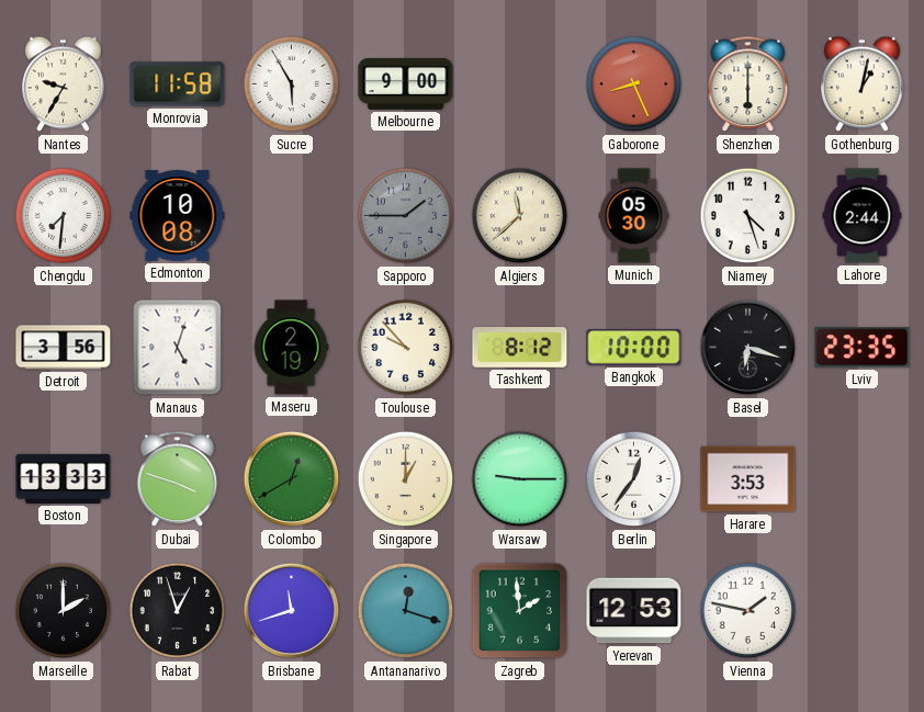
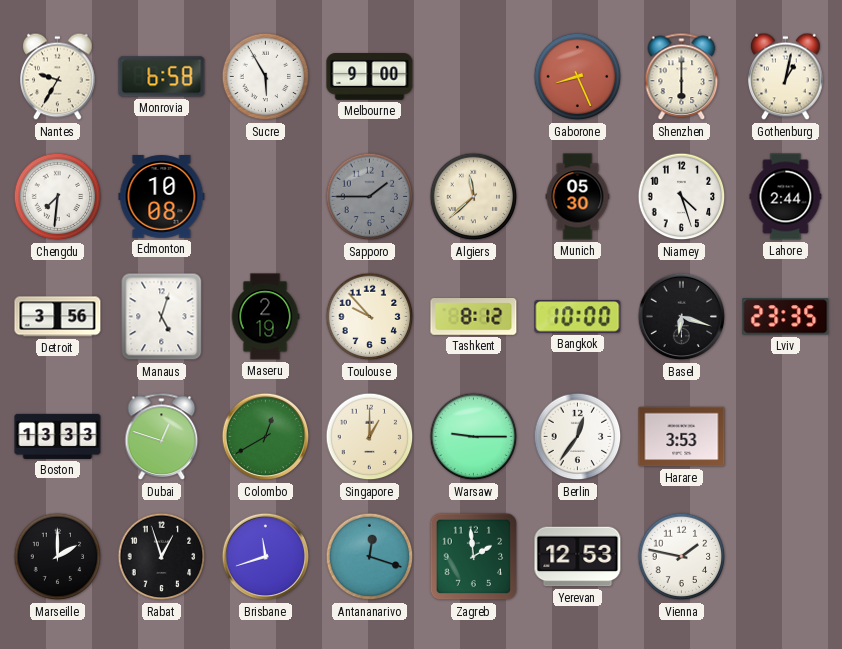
Monrovia: 11:58 -> 6:58 (162, 77)
Dubai: 3:48 -> 12:48 (162, 437)
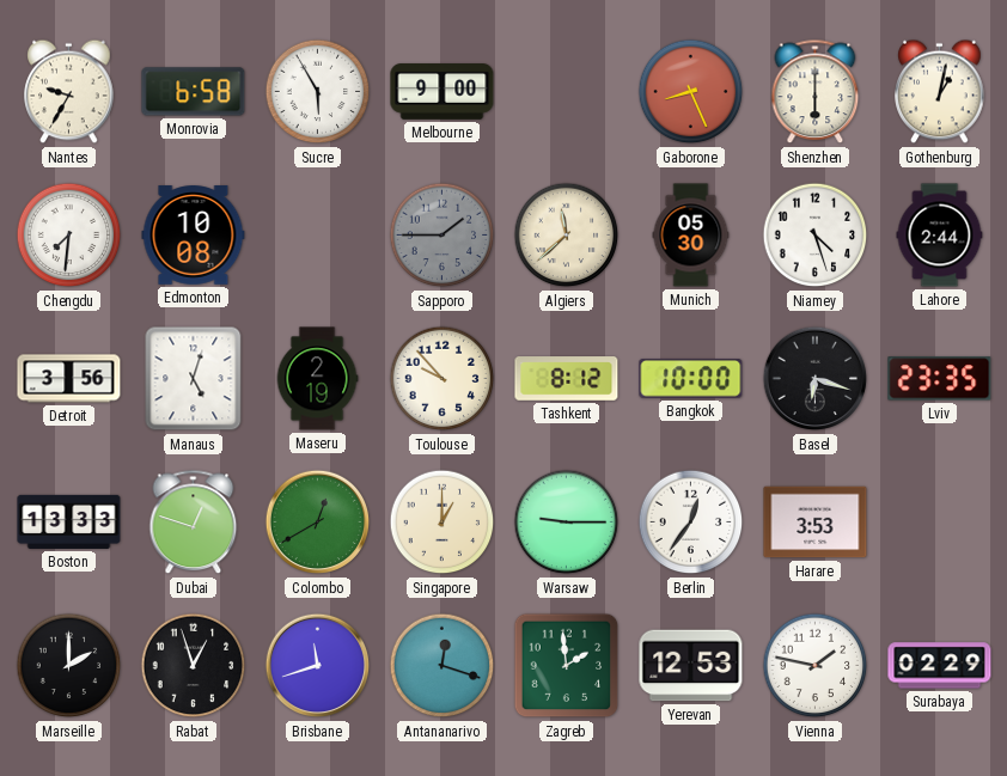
Surabaya: none -> 02:29 (940, 666)
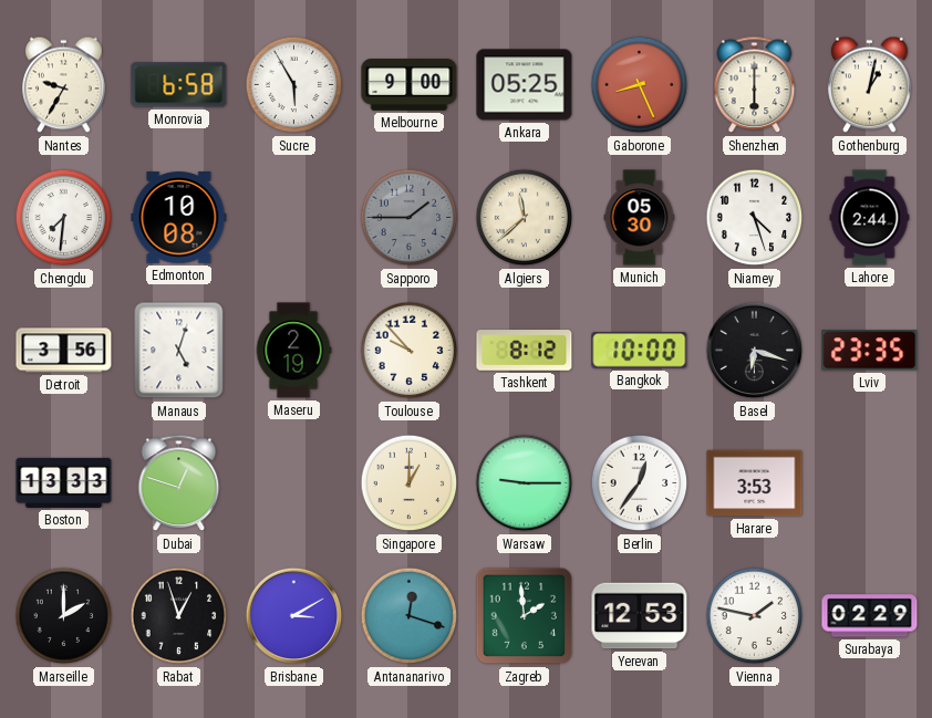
Ankara: none -> 05:25 (525, 85)
Colombo: 12:40 -> none (318, 523)
Brisbane: 11:42 -> 3:10 (294, 616)
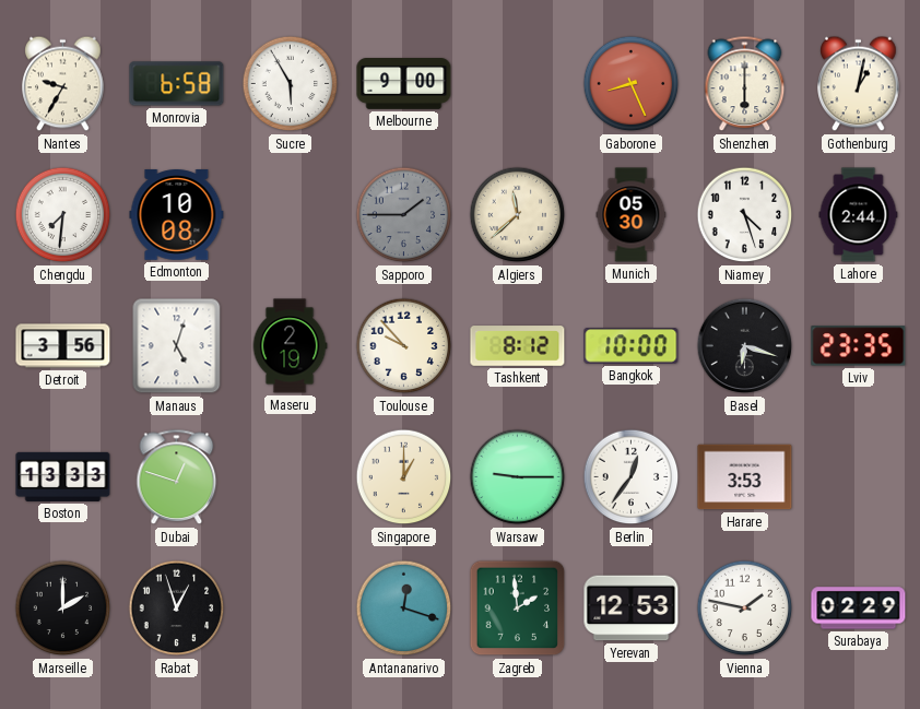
Ankara: 05:25 -> none (525, 85)
Brisbane: 3:10 -> none (294, 616)
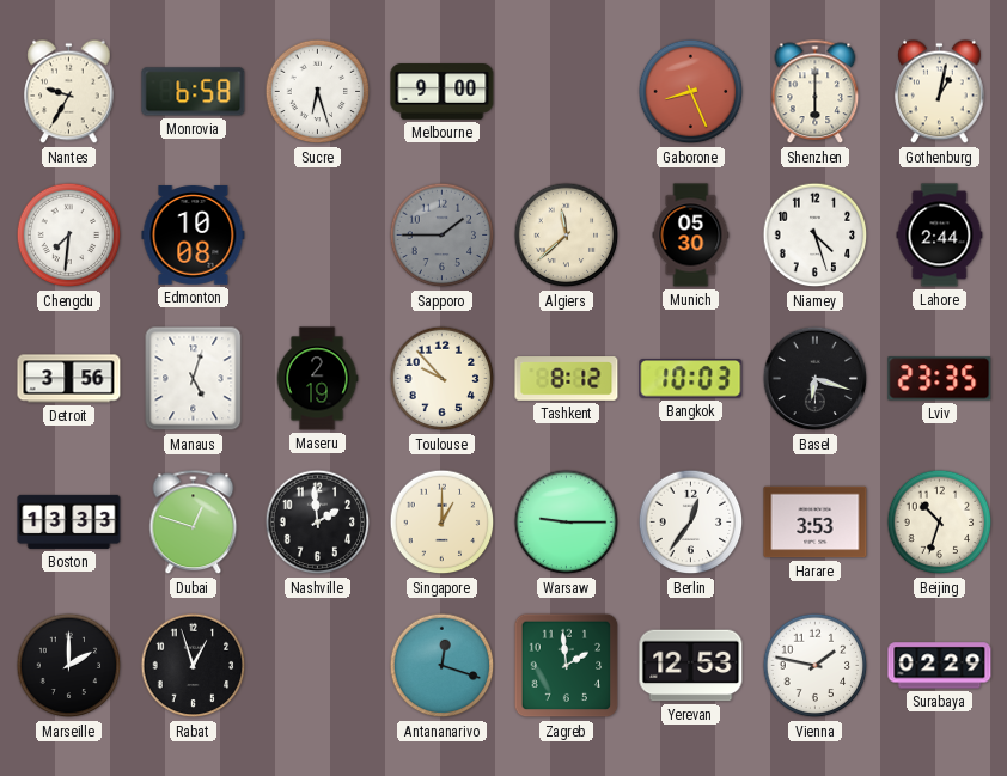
Sucre: 5:55 -> 6:27 (318, 92)
Bangkok: 10:00 -> 10:03 (691, 379)
Nashville: none -> 1:59 (318, 523)
Beijing: none -> 10:33 (940, 523)
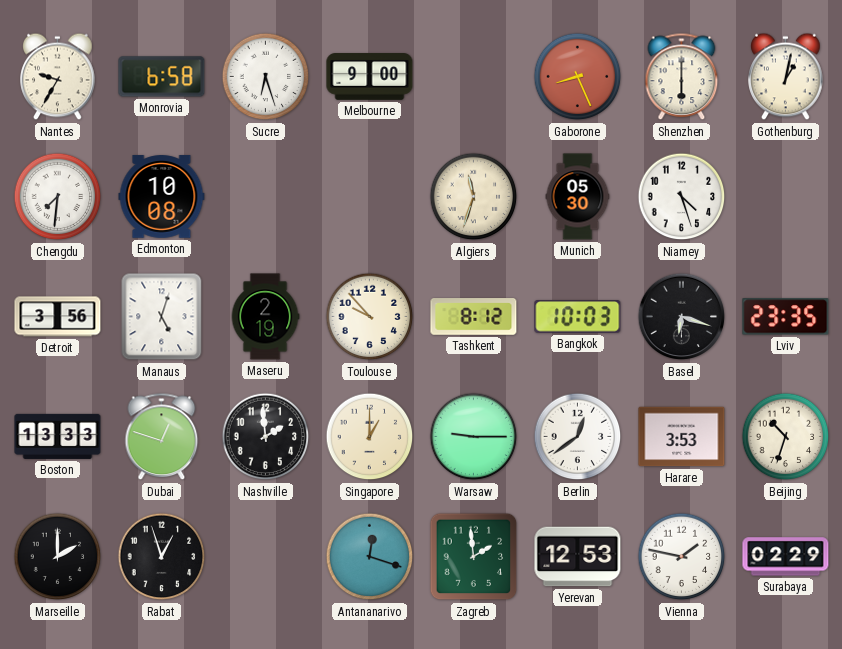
Sapporo: 1:45 -> none (443, 236)
Algiers: 11:38 -> 11:33 (474, 197)
Lahore: 2:44 -> none (940, 236)
Berlin: 12:36 -> 12:39 (578, 437)
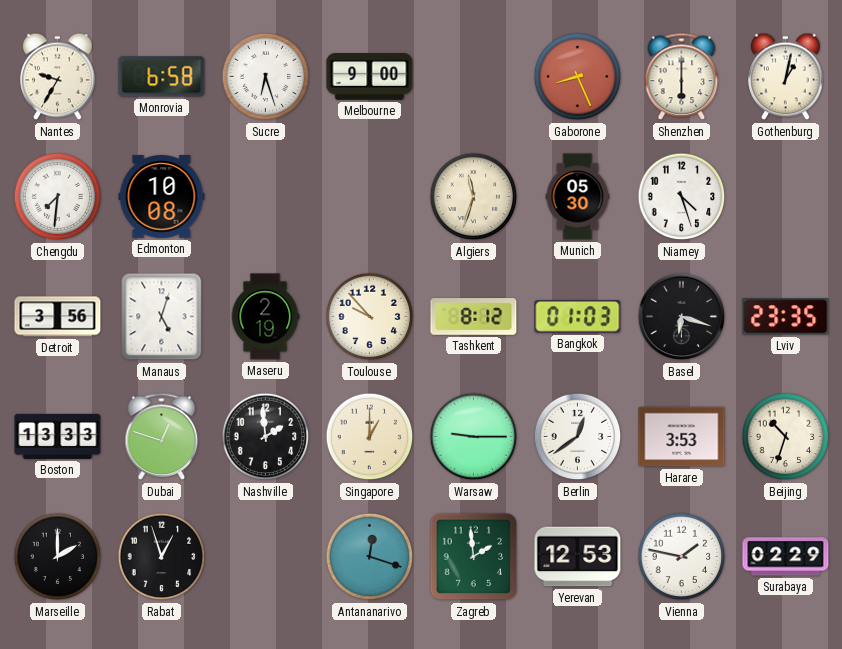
Bangkok: 10:03 -> 01:03 (578, 317)
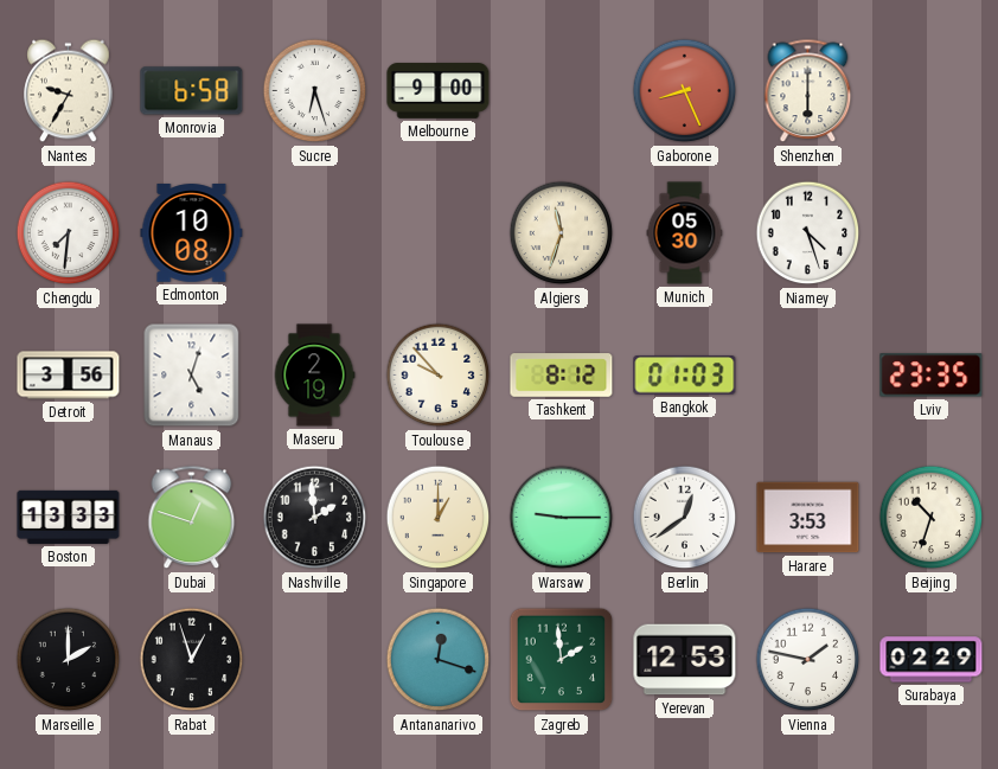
Gothenburg: 1:02 -> none (786, 77)
Basel: 6:18 -> none (682, 317)
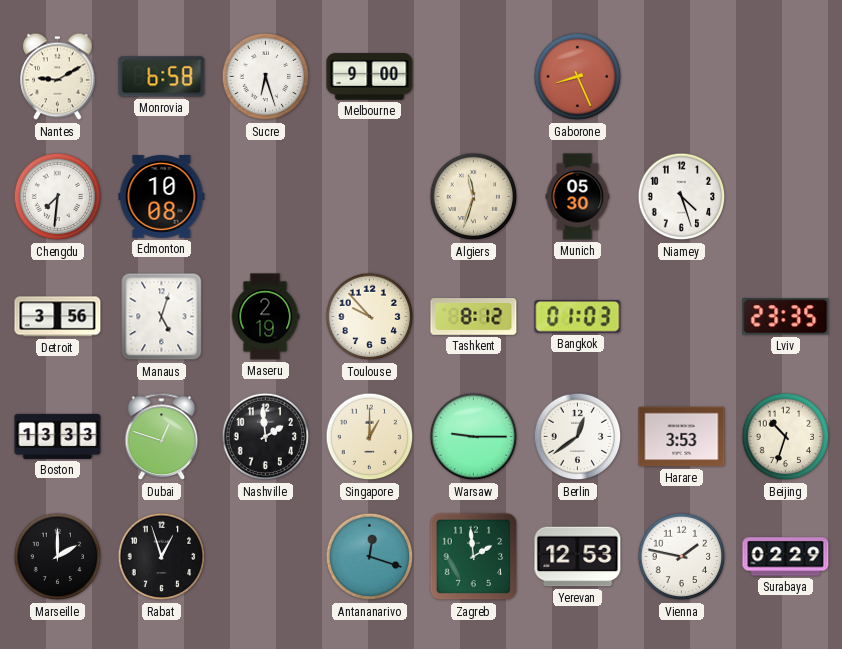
Nantes: 9:35 -> 9:10 (58, 77)
Shenzhen: 6:00 -> none (808, 91)
